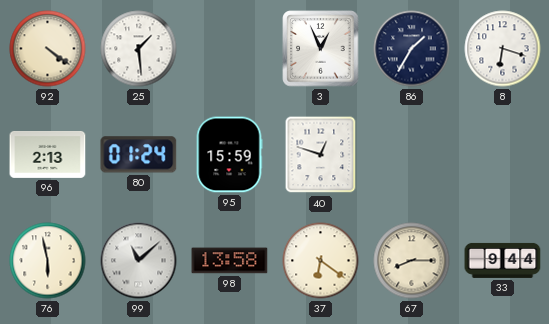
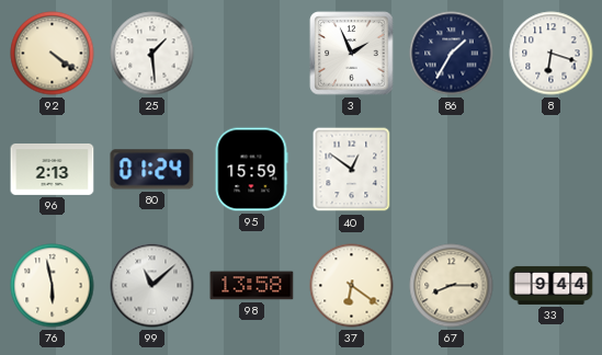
3: 12:56 -> 1:56 (352, 54)
40: 12:48 -> 12:51 (352, 170)
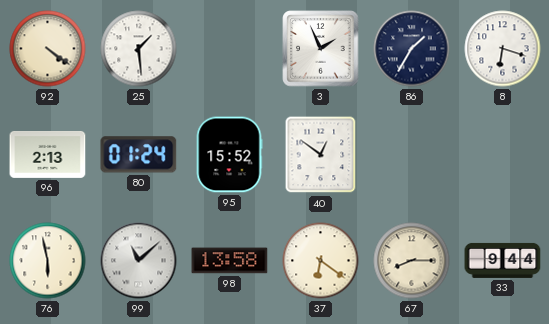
95: 15:59 -> 15:52 (229, 155)
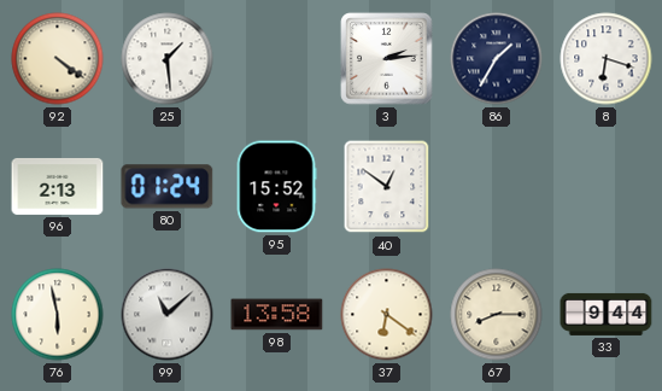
3: 1:56 -> 2:14 (387, 59)
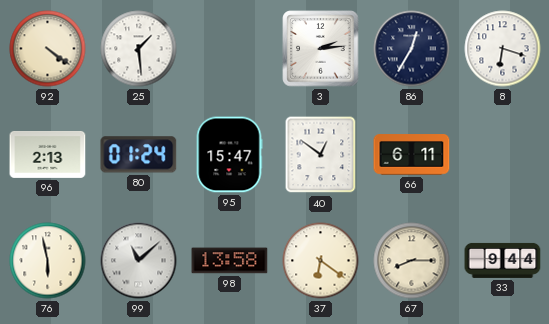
86: 1:35 -> 12:35 (412, 49)
95: 15:52 -> 15:47 (229, 155)
66: none -> 6:11 (412, 155)
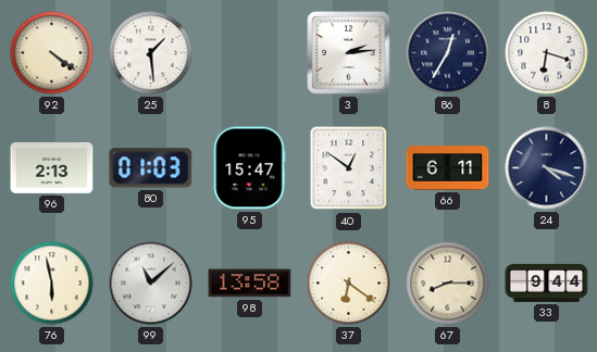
80: 01:24 -> 01:03 (151, 168)
24: none -> 4:18 (547, 168)
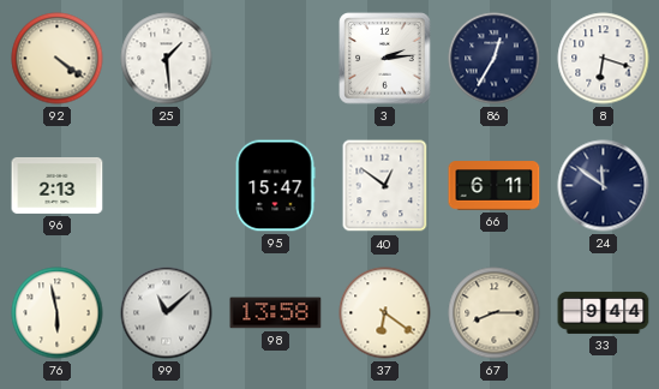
80: 01:03 -> none (151, 168)
24: 4:18 -> 11:51 (604, 186)
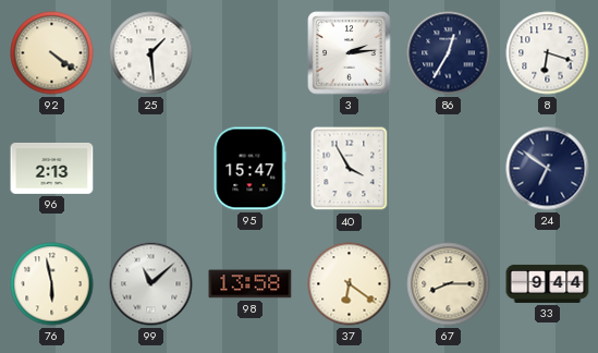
40: 12:51 -> 3:55 (350, 169)
66: 6:11 -> none (495, 186)
24: 11:51 -> 6:51 (548, 169)
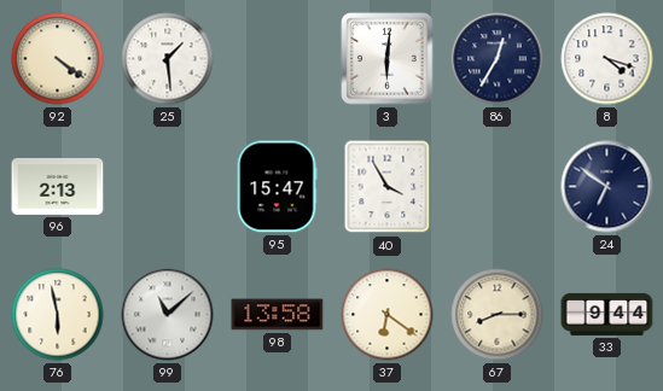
3: 2:14 -> 6:01 (388, 59)
8: 6:18 -> 4:18 (607, 59)
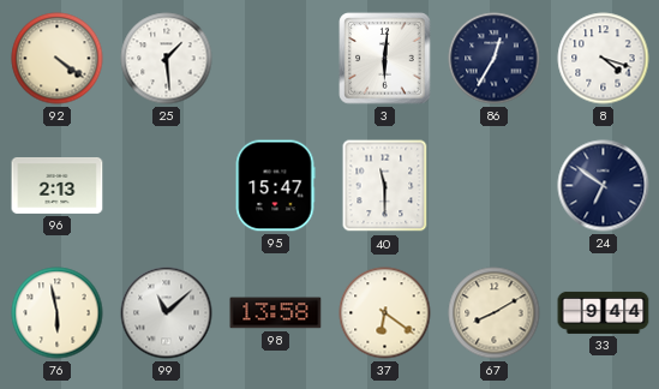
40: 3:55 -> 11:30 (385, 186)
67: 8:15 -> 8:10 (495, 313)
